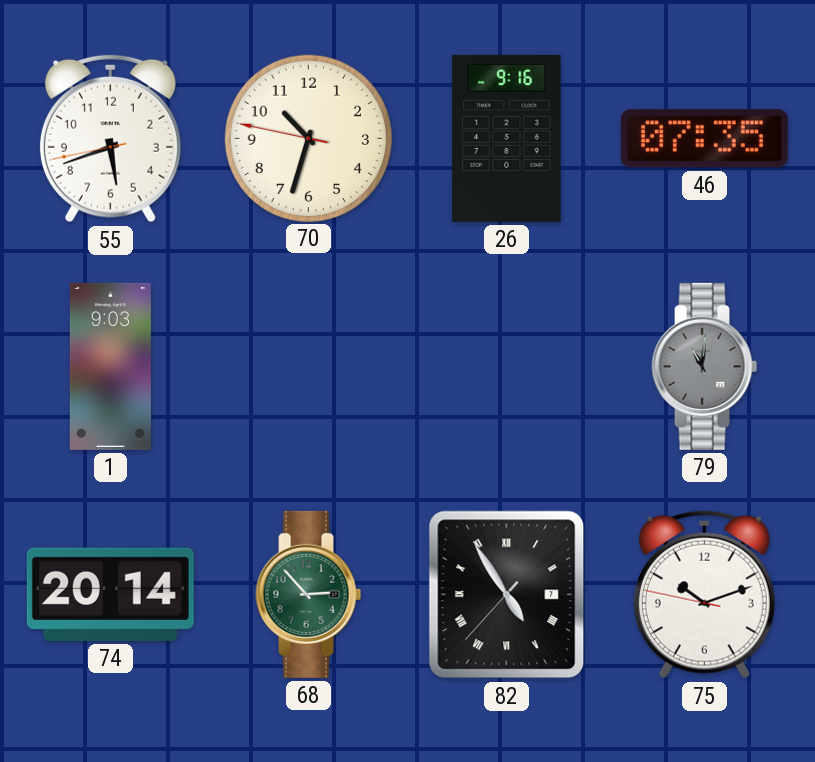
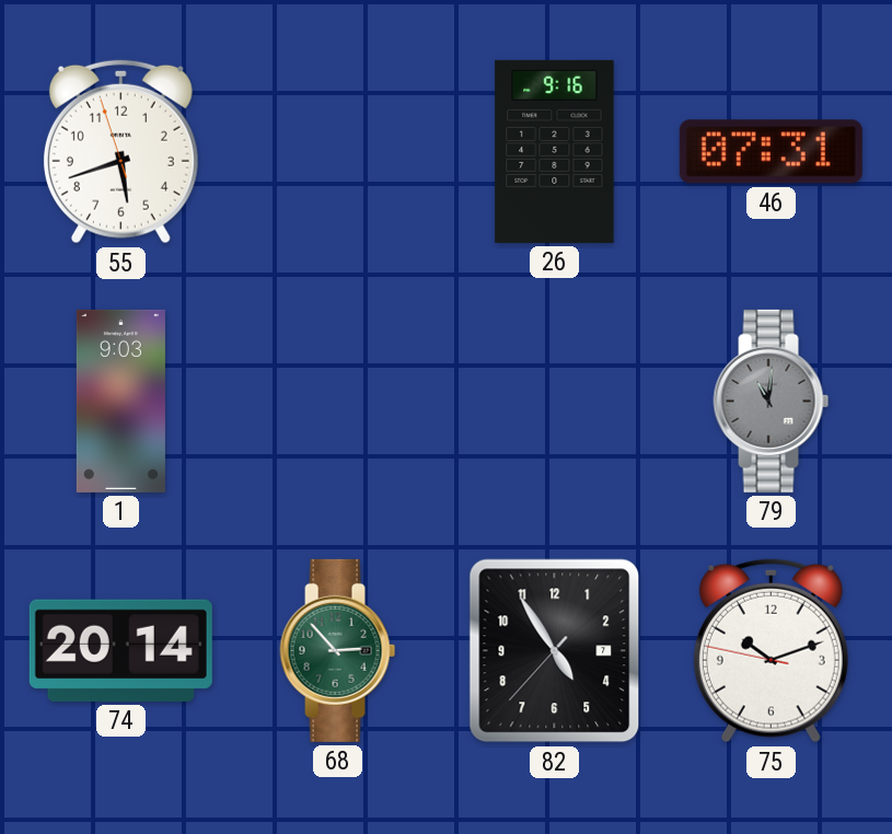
55: 5:41:43 -> 5:41:57 (120, 152)
70: 10:32 -> none (308, 138)
46: 07:35 -> 07:31 (771, 152)
82 numerals: Roman -> Arabic (555, 651)
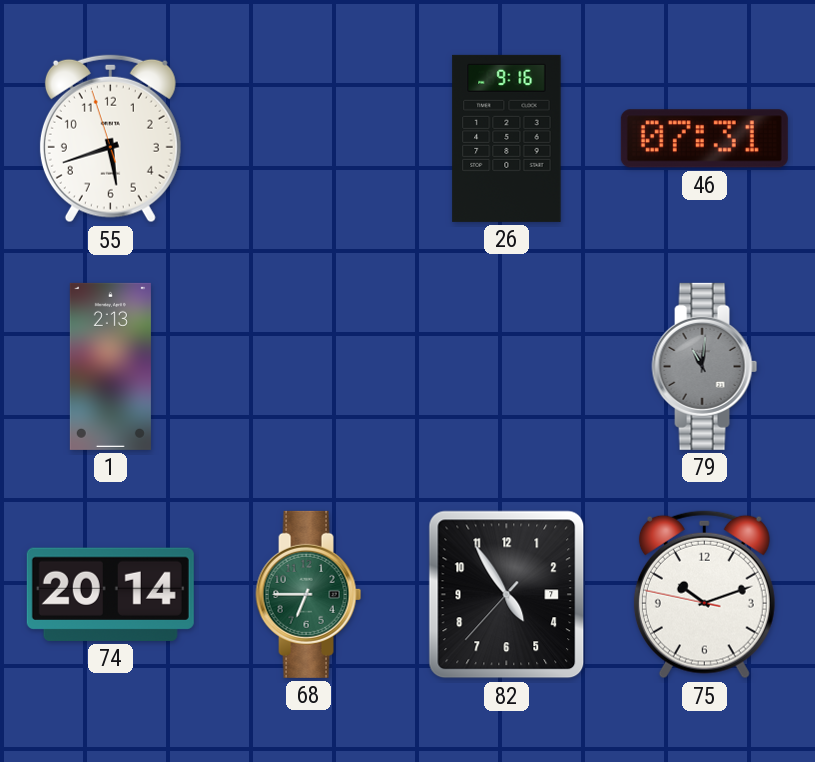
1: 9:03 -> 2:13 (110, 366)
68: 2:53 -> 6:45 (309, 594)
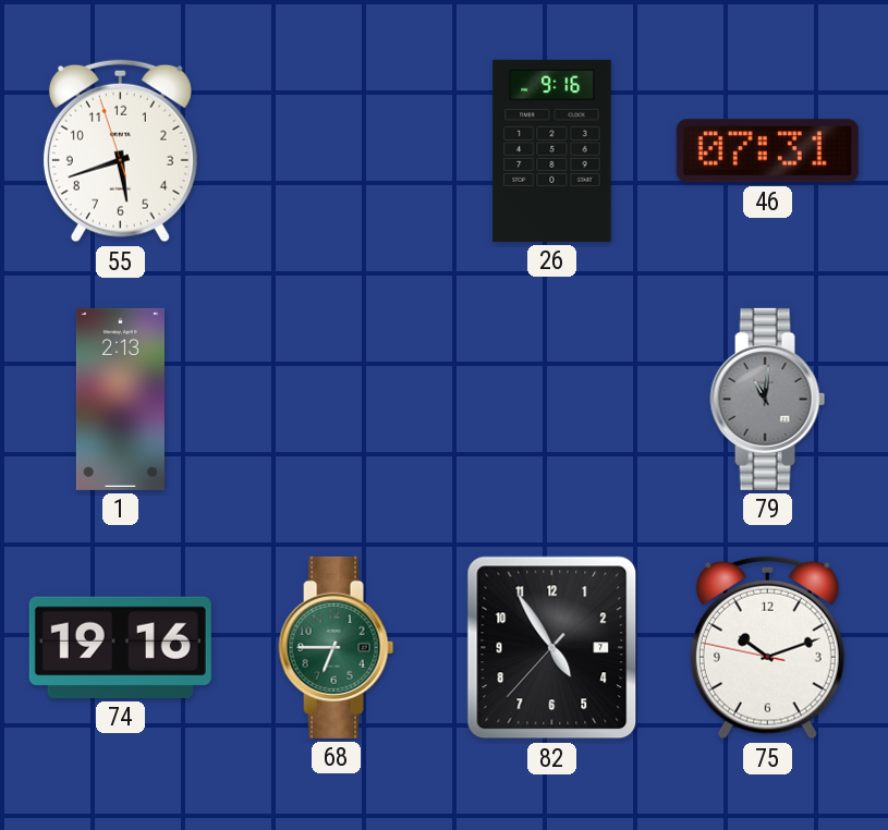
74: 20:14 -> 19:16 (120, 647)
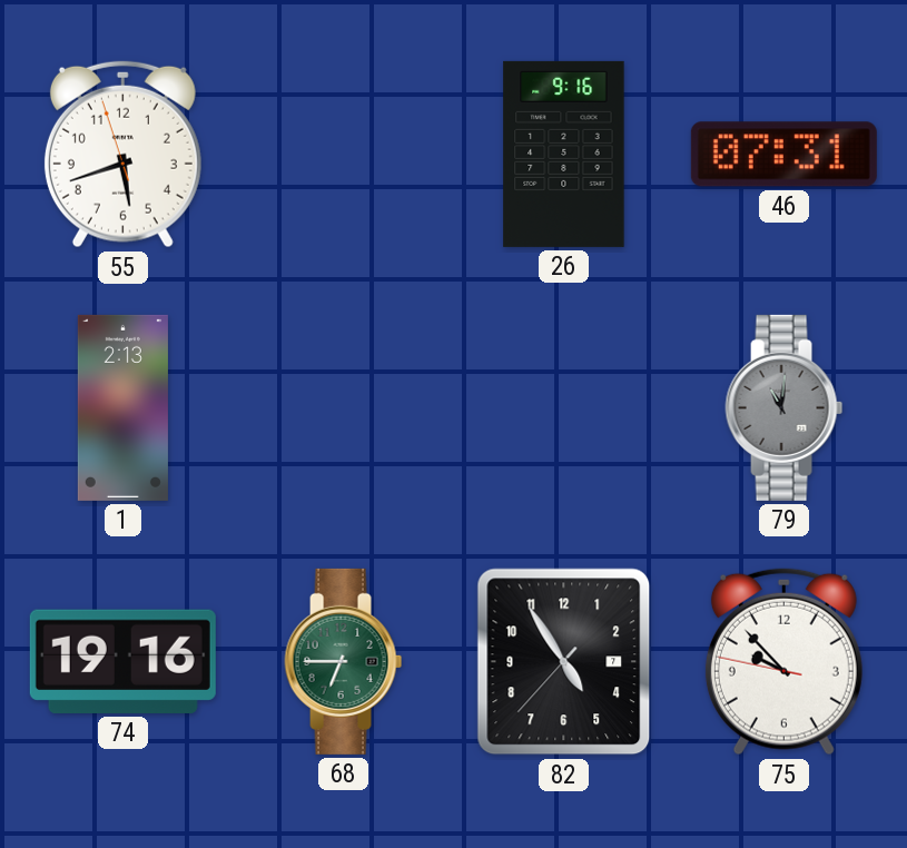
75: 10:11 -> 9:52 (783, 662)
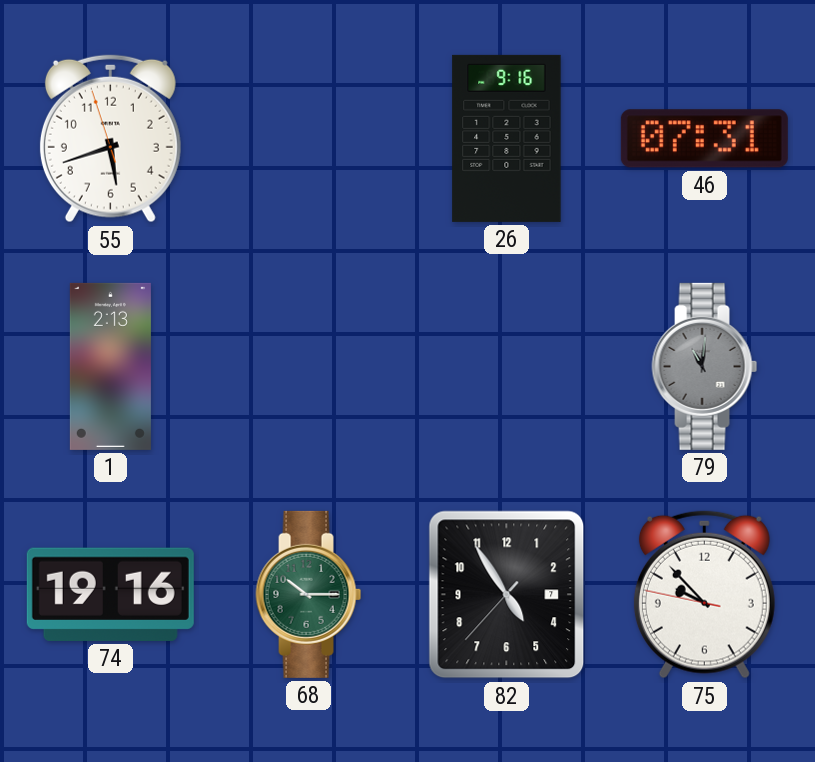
68: 6:45 -> 10:15 (309, 594)
